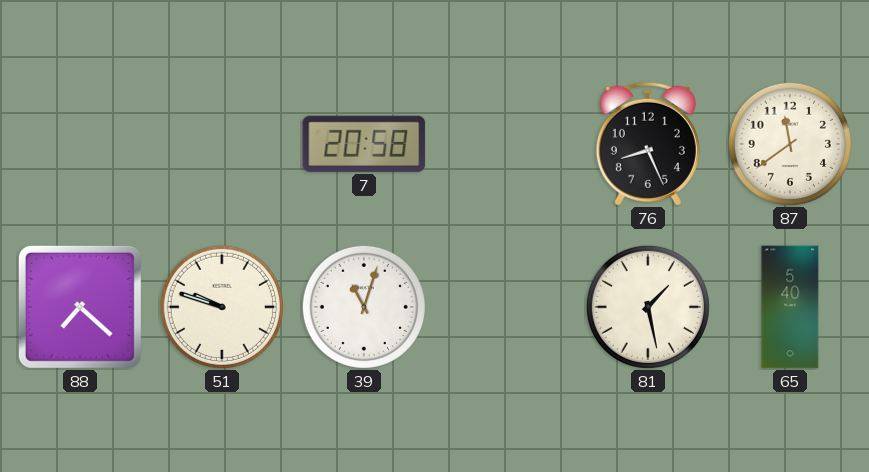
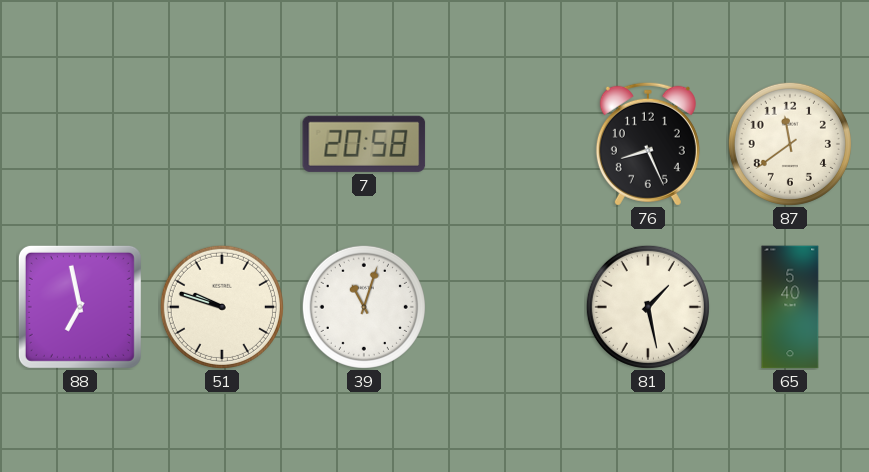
88: 7:22 -> 6:58 (80, 307)
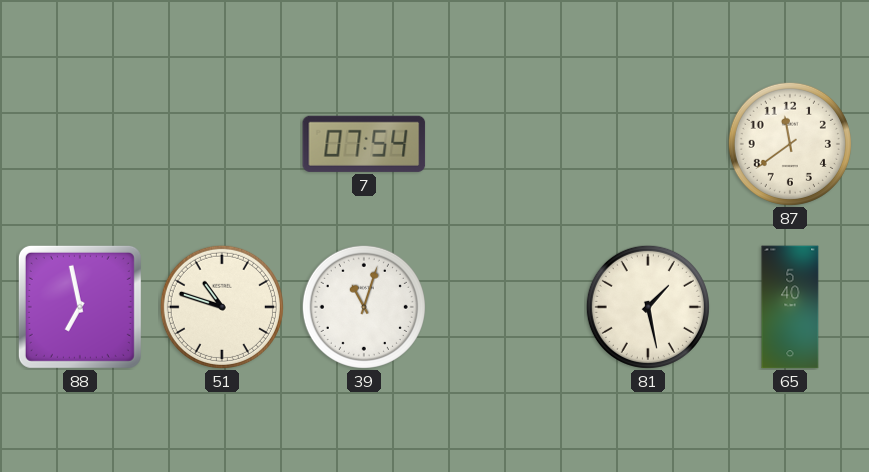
7: 20:58 -> 07:54 (364, 144)
76: 8:26 -> none (648, 144)
51: 9:48 -> 10:48 (222, 307)
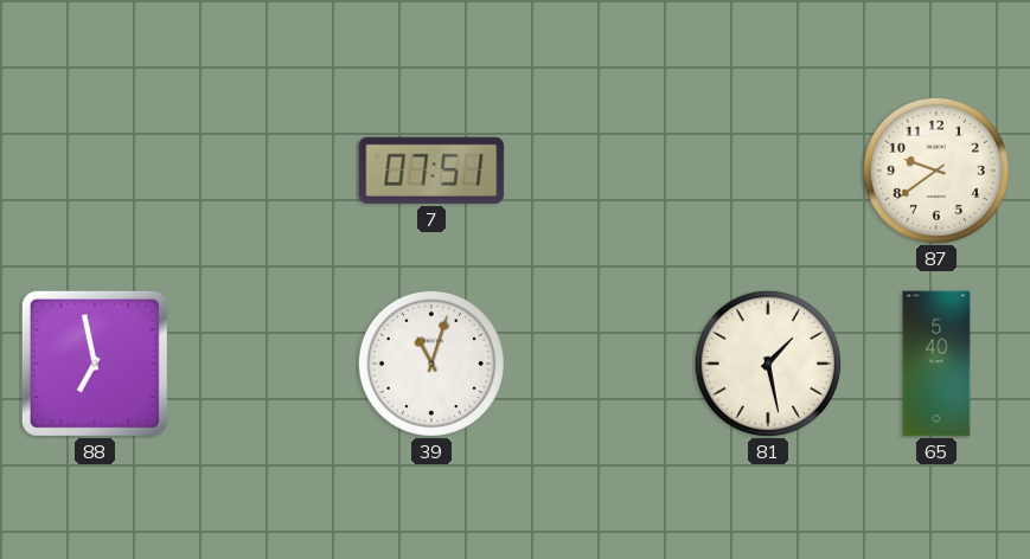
7: 07:54 -> 07:51 (431, 171)
87: 11:39 -> 9:39 (936, 171)
51: 10:48 -> none (222, 307)
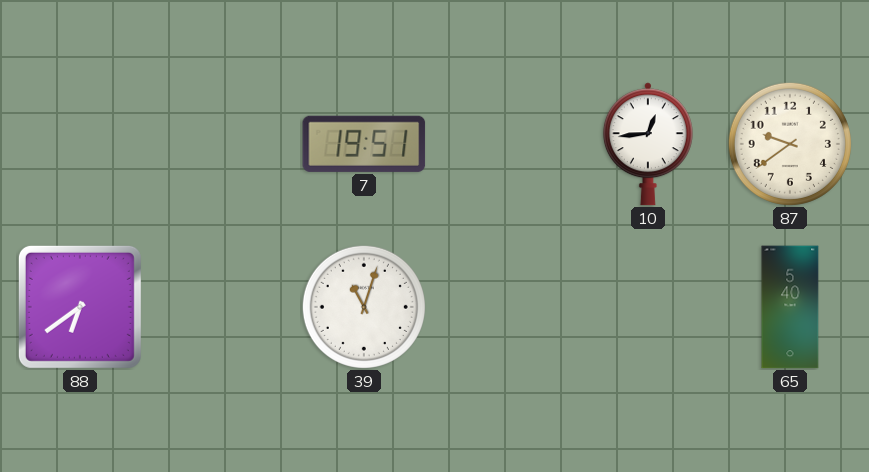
7: 07:51 -> 19:51 (364, 144)
10: none -> 12:44 (648, 144)
88: 6:58 -> 6:39 (80, 307)
81: 1:28 -> none (768, 364)
